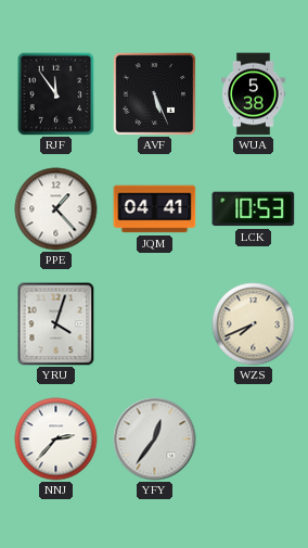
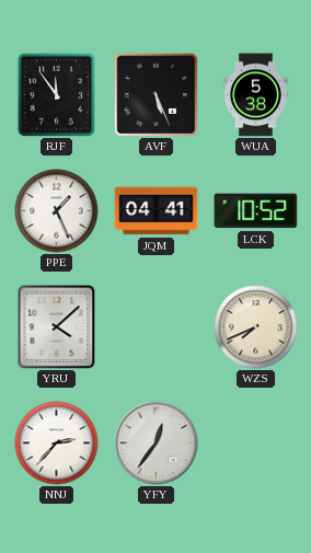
PPE: 1:23 -> 1:26 (57, 211)
LCK: 10:53 -> 10:52 (256, 211)
YRU: 4:03 -> 4:08 (57, 327)
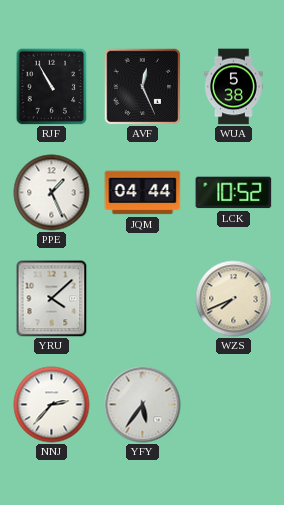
RJF: 11:54 -> 10:55 (52, 86)
AVF: 5:26 -> 12:26 (142, 86)
JQM: 04:41 -> 04:44 (143, 193)
YFY: 12:36 -> 5:36 (143, 405)
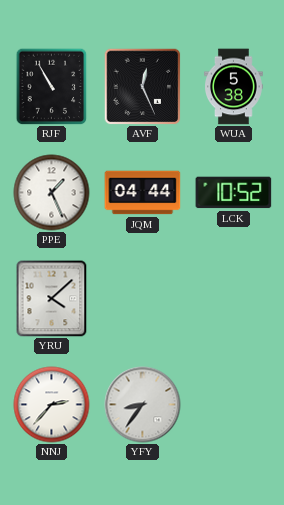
WZS: 7:41 -> none (234, 299)
YFY: 5:36 -> 8:36 (143, 405)
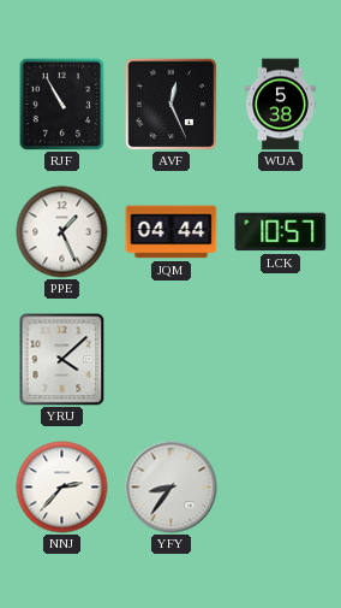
LCK: 10:52 -> 10:57 (281, 232)
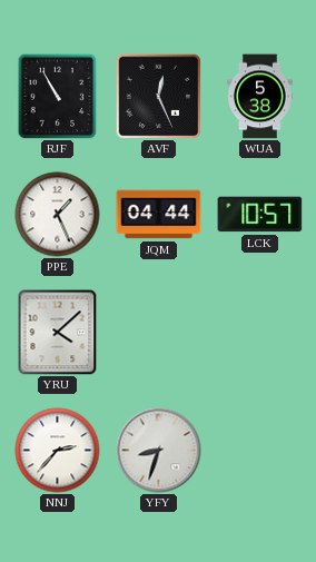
YFY: 8:36 -> 8:33 (159, 451)
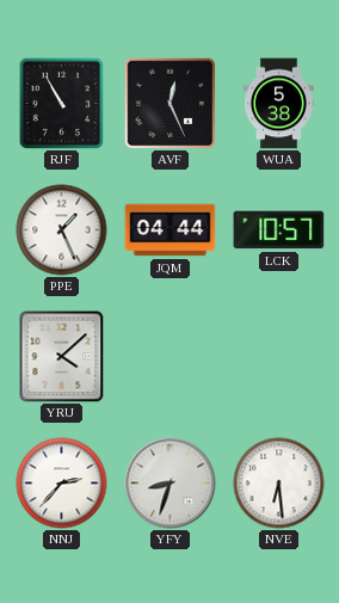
NVE: none -> 6:29 (279, 484)
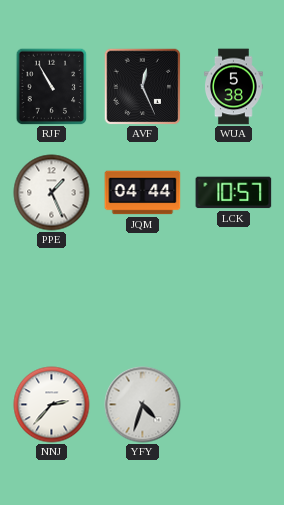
YRU: 4:08 -> none (62, 357)
YFY: 8:33 -> 4:33 (143, 405)
NVE: 6:29 -> none (279, 484)
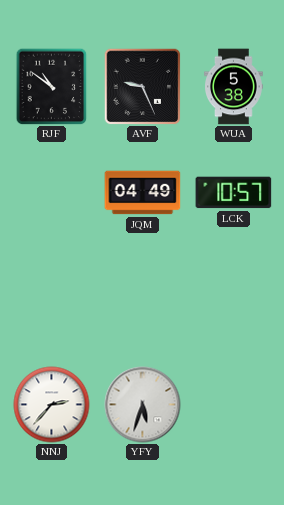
RJF: 10:55 -> 10:51 (52, 86)
AVF: 12:26 -> 9:26 (142, 86)
PPE: 1:26 -> none (52, 193)
JQM: 04:44 -> 04:49 (143, 193)
YFY: 4:33 -> 5:33 (143, 405)
